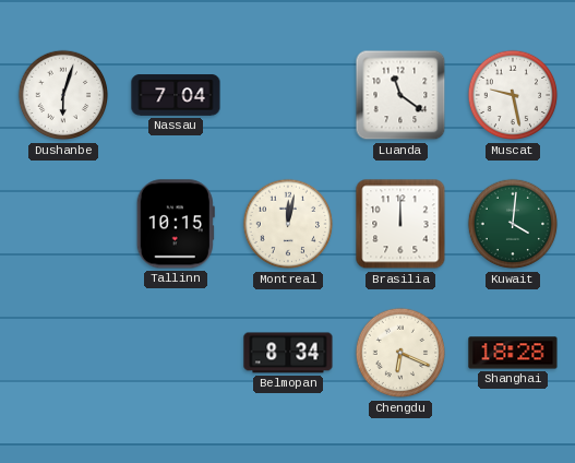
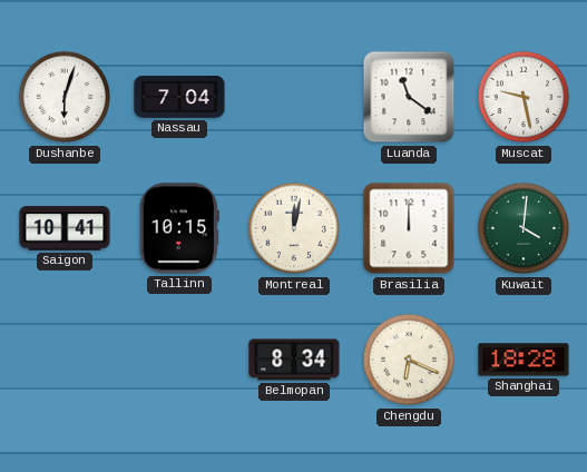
Saigon: none -> 10:41 (65, 228)
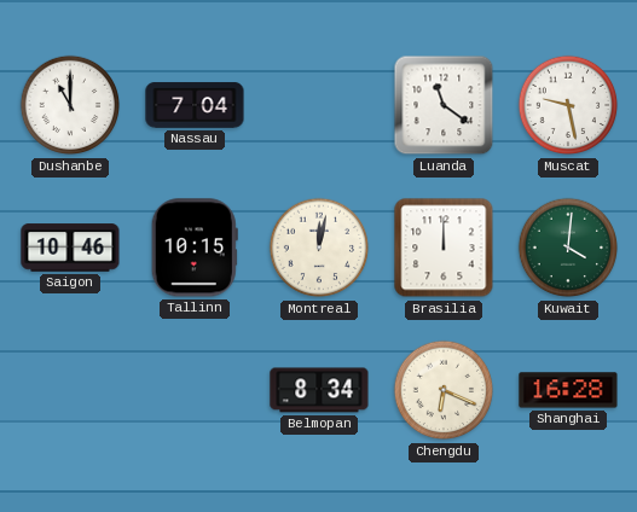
Dushanbe: 6:03 -> 11:00 (70, 105)
Saigon: 10:41 -> 10:46 (70, 248)
Shanghai: 18:28 -> 16:28 (568, 390)
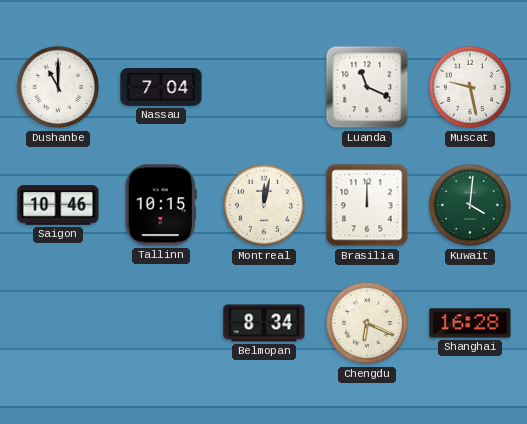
Luanda: 11:21 -> 11:19 (367, 87)
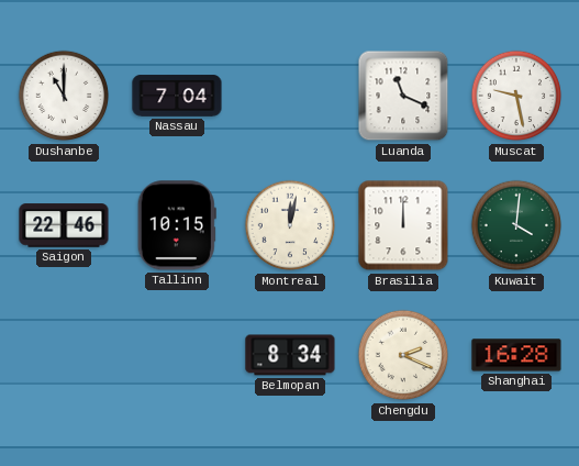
Saigon: 10:46 -> 22:46 (64, 225)
Chengdu: 6:19 -> 2:19 (403, 355)
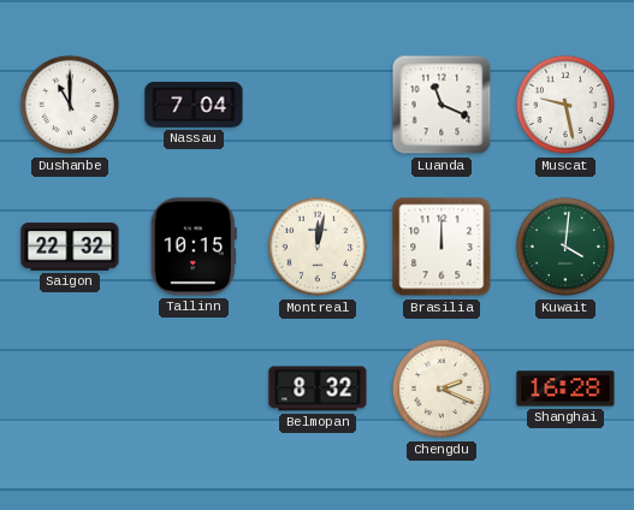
Saigon: 22:46 -> 22:32 (70, 247)
Belmopan: 8:34 -> 8:32 (318, 389)
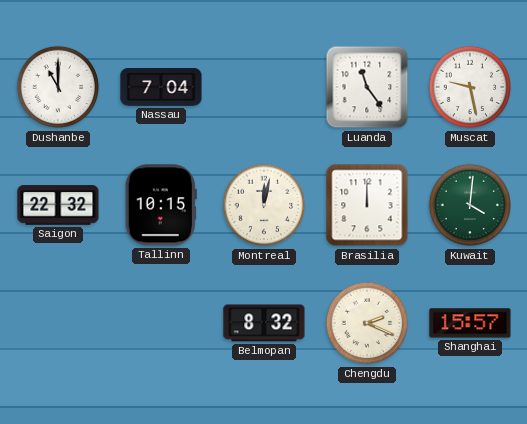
Luanda: 11:19 -> 11:24 (367, 87)
Shanghai: 16:28 -> 15:57 (470, 323)
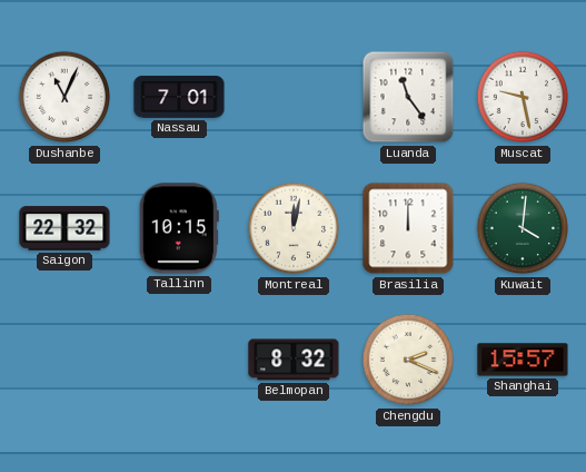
Dushanbe: 11:00 -> 11:04 (64, 97)
Nassau: 7:04 -> 7:01 (179, 97)
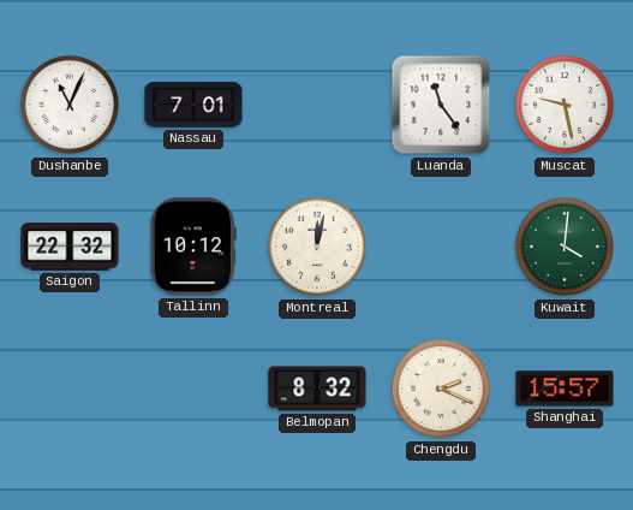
Tallinn: 10:15 -> 10:12 (193, 247)
Brasilia: 12:00 -> none (408, 228)
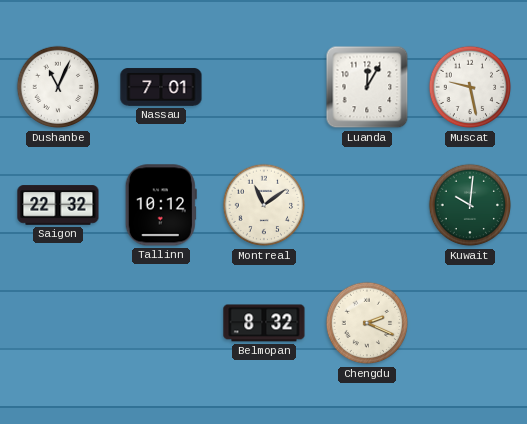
Luanda: 11:24 -> 12:05 (367, 87)
Montreal: 12:02 -> 11:09 (264, 205)
Kuwait: 4:01 -> 10:01 (470, 205)
Shanghai: 15:57 -> none (565, 389)
